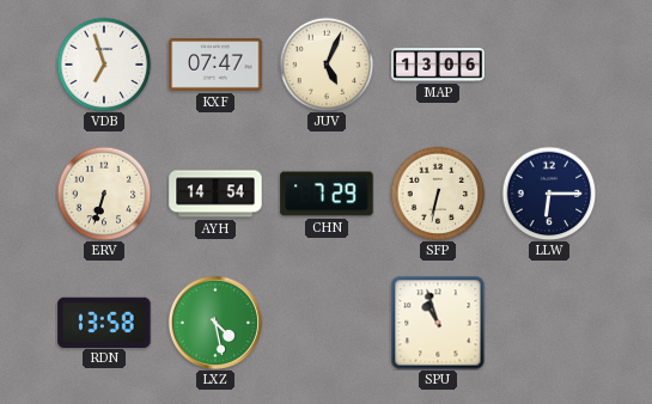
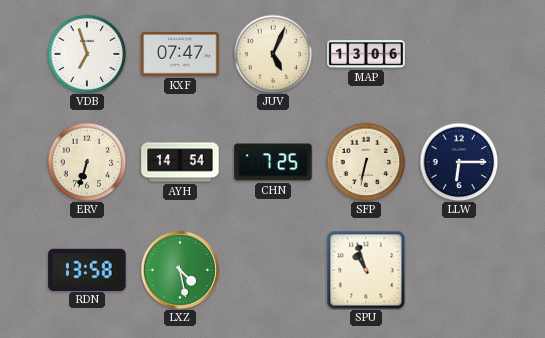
CHN: 7:29 -> 7:25 (273, 162)
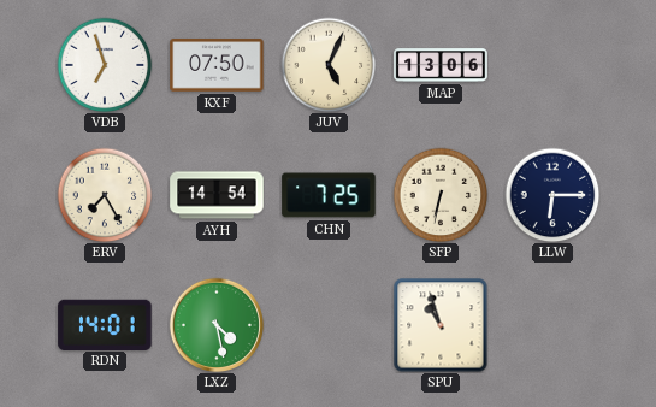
KXF: 07:47 -> 07:50 (217, 65)
ERV: 6:33 -> 7:25 (105, 195)
RDN: 13:58 -> 14:01 (105, 324)
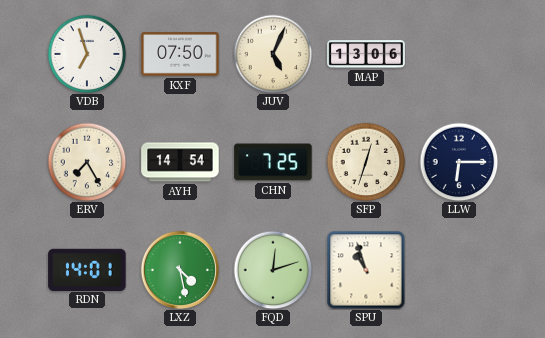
SFP: 6:32 -> 12:33 (366, 162)
FQD: none -> 12:12 (273, 270)
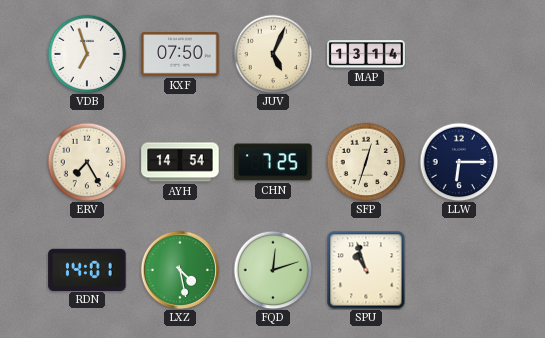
MAP: 13:06 -> 13:14 (366, 54)
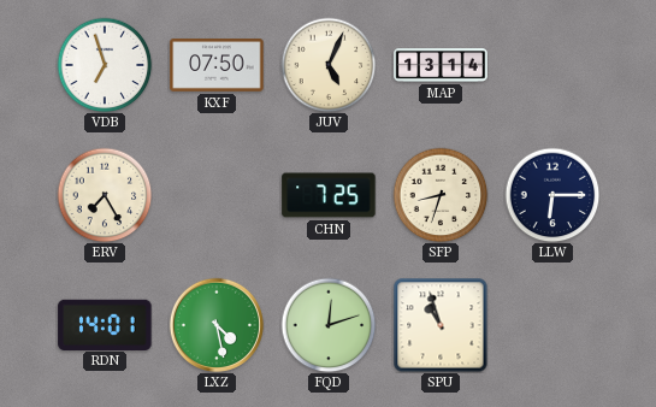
AYH: 14:54 -> none (180, 162)
SFP: 12:33 -> 8:33 (441, 195)
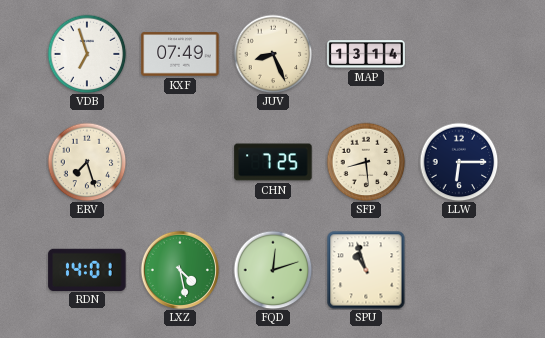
KXF: 07:50 -> 07:49 (180, 54)
JUV: 5:04 -> 8:26 (273, 54)
ERV: 7:25 -> 7:27 (87, 162)
SFP: 8:33 -> 8:29 (366, 162)
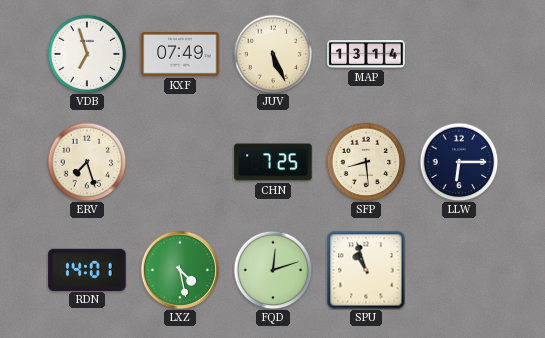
JUV: 8:26 -> 5:26 (273, 54)
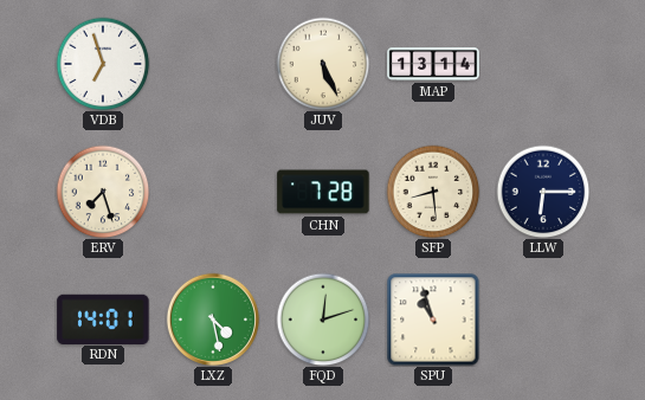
KXF: 07:49 -> none (180, 54)
CHN: 7:25 -> 7:28 (323, 192)
